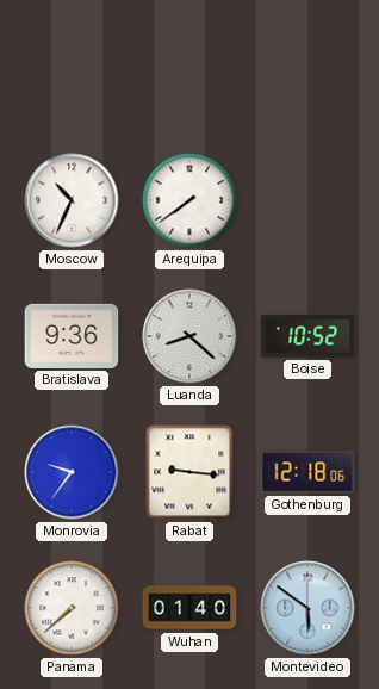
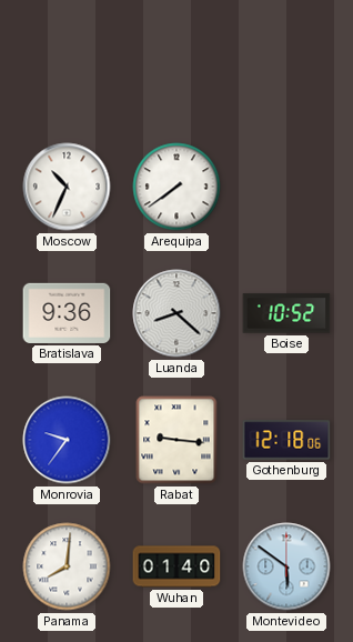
Panama: 7:38 -> 8:01 (67, 566)
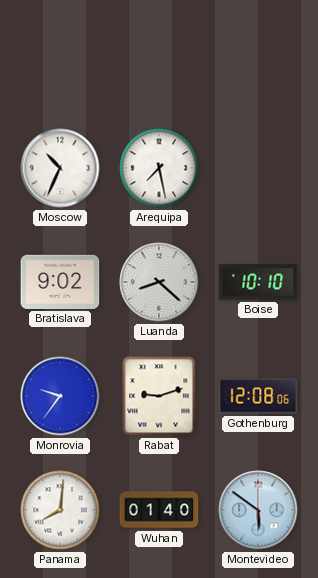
Arequipa: 7:39 -> 7:28 (159, 168)
Bratislava: 9:36 -> 9:02 (60, 282)
Boise: 10:52 -> 10:10 (258, 282)
Rabat: 9:16 -> 9:12 (159, 396)
Gothenburg: 12:18 -> 12:08 (258, 396)
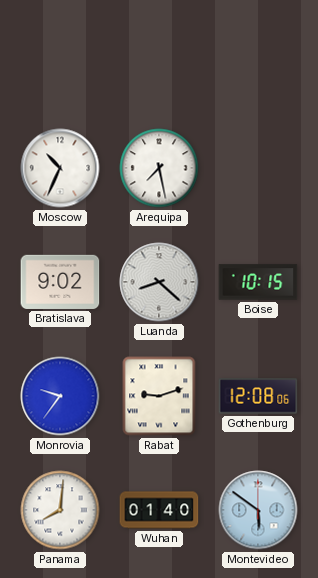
Boise: 10:10 -> 10:15 (258, 282)
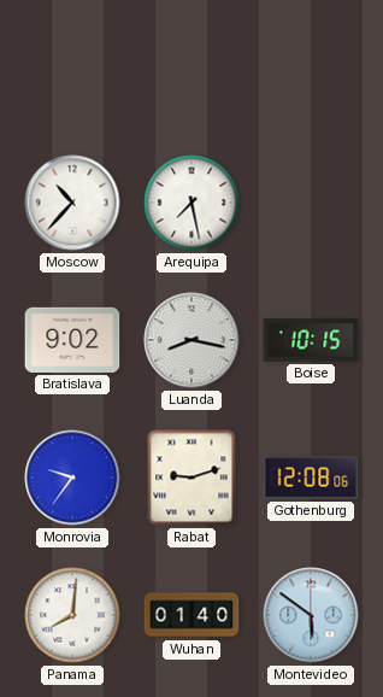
Moscow: 10:34 -> 10:37 (72, 203)
Luanda: 8:22 -> 8:17 (191, 340)
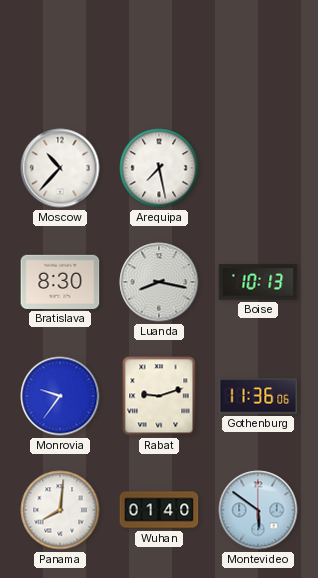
Bratislava: 9:02 -> 8:30 (60, 282)
Boise: 10:15 -> 10:13 (258, 282)
Gothenburg: 12:08 -> 11:36 (258, 396)
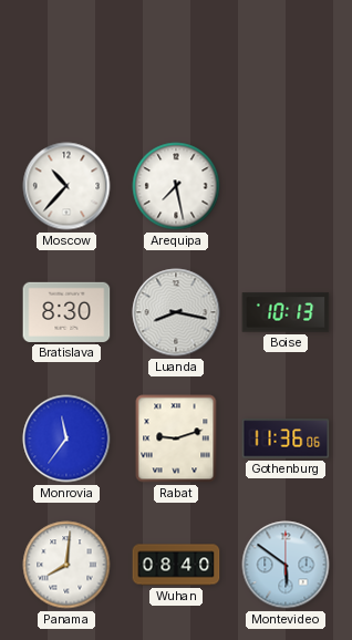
Monrovia: 9:36 -> 11:36 (66, 438)
Wuhan: 01:40 -> 08:40 (176, 565)
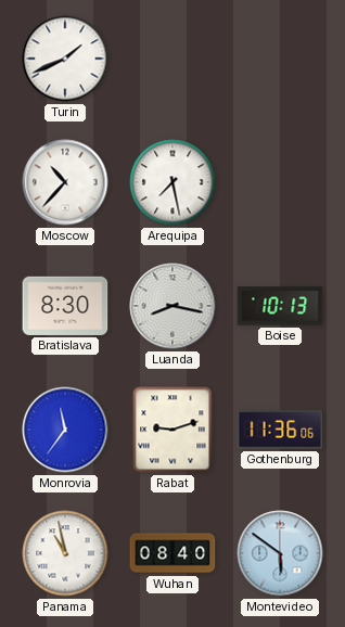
Turin: none -> 1:41 (65, 59)
Panama: 8:01 -> 10:58 (65, 553)
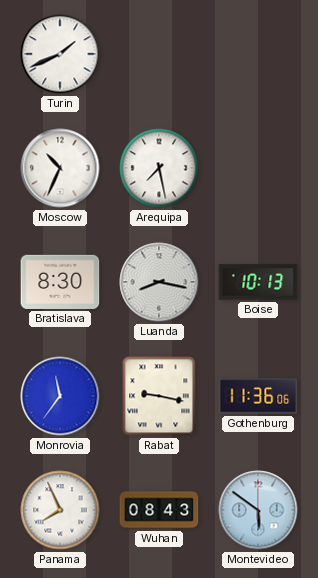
Moscow: 10:37 -> 10:34 (60, 168)
Rabat: 9:12 -> 9:17 (159, 396)
Panama: 10:58 -> 7:56 (60, 510)
Wuhan: 08:40 -> 08:43 (159, 510)
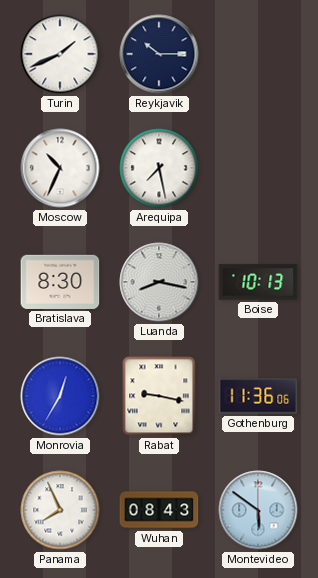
Reykjavik: none -> 10:15 (159, 54)
Monrovia: 11:36 -> 12:35 (60, 396)
